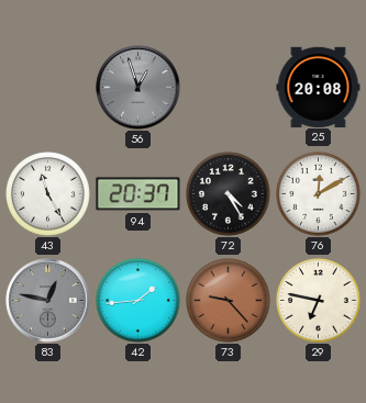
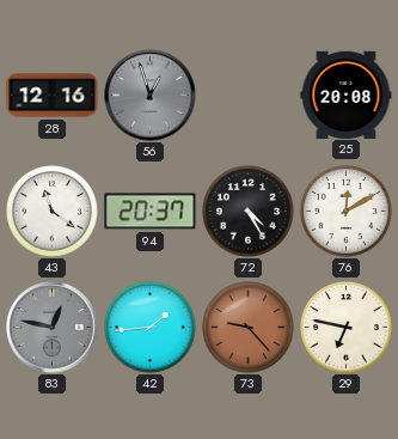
28: none -> 12:16 (53, 96)
43: 11:25 -> 11:21 (53, 212)
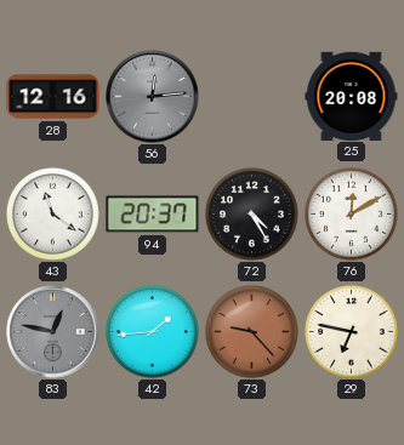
56: 12:57 -> 12:14 (153, 97)
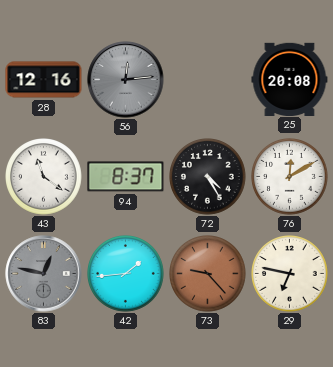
94: 20:37 -> 8:37 (126, 177)
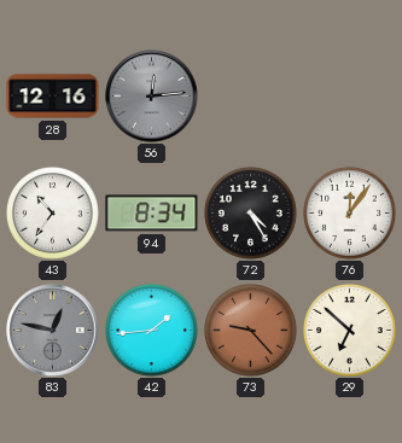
25: 20:08 -> none (290, 79)
43: 11:21 -> 10:36 (53, 214)
94: 8:37 -> 8:34 (152, 214)
76: 12:10 -> 12:06 (350, 214)
29: 6:47 -> 6:52 (350, 331)
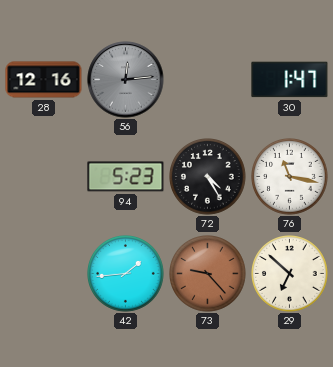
30: none -> 1:47 (290, 80)
43: 10:36 -> none (53, 214)
94: 8:34 -> 5:23 (126, 177)
76: 12:06 -> 11:17 (290, 177)
83: 12:47 -> none (53, 331)
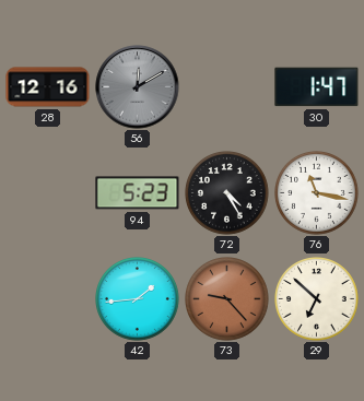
56: 12:14 -> 12:10 (138, 87)
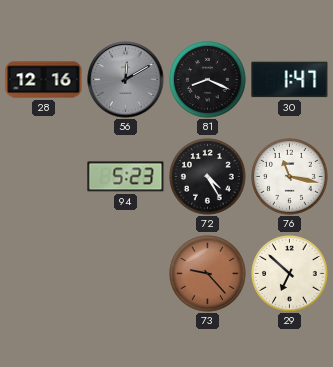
81: none -> 8:19 (208, 80)
42: 1:44 -> none (138, 299)
